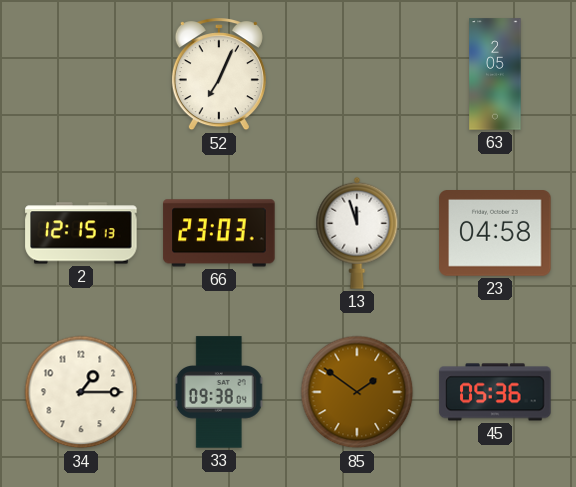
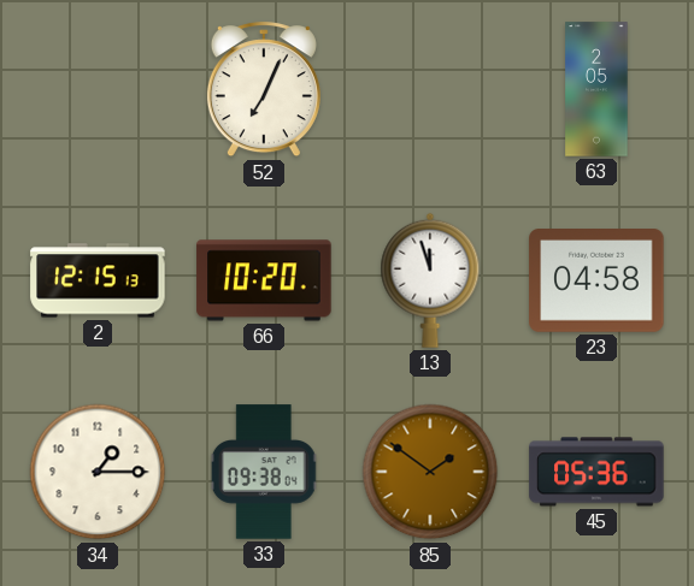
66: 23:03 -> 10:20 (264, 280)
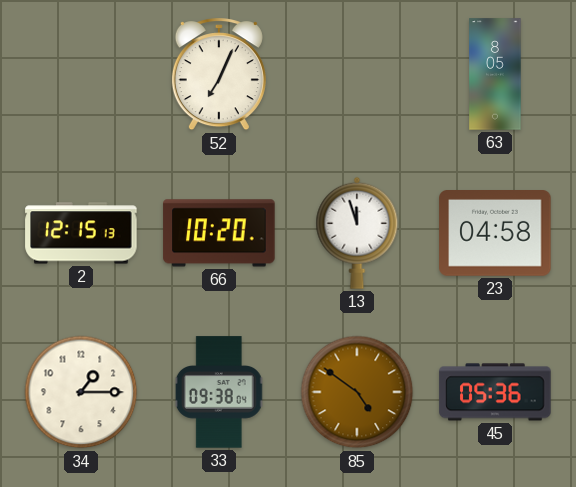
63: 2:05 -> 8:05 (495, 74)
85: 1:51 -> 4:51 (357, 392)
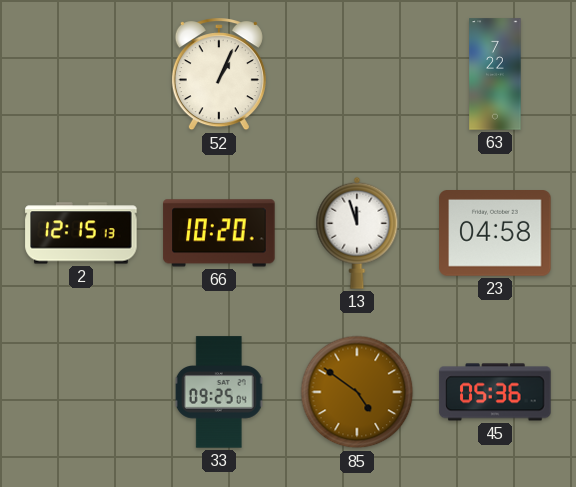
52: 7:04 -> 1:04 (219, 75)
63: 8:05 -> 7:22 (495, 74)
34: 1:15 -> none (81, 392)
33: 09:38 -> 09:25 (219, 392)
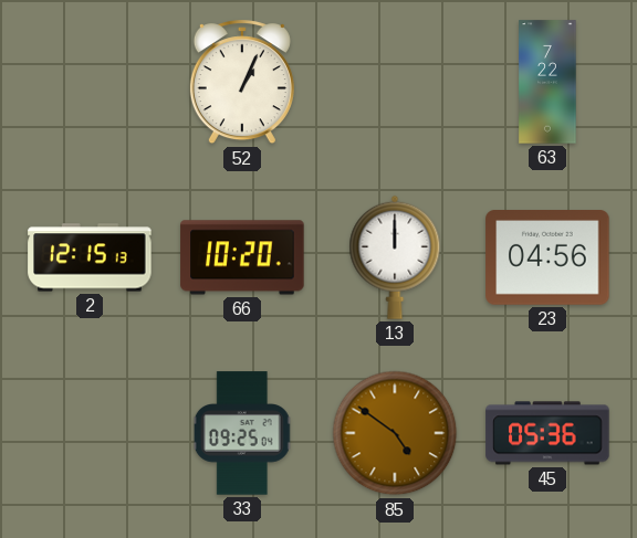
13: 11:57 -> 12:00 (395, 257)
23: 04:58 -> 04:56 (547, 259)
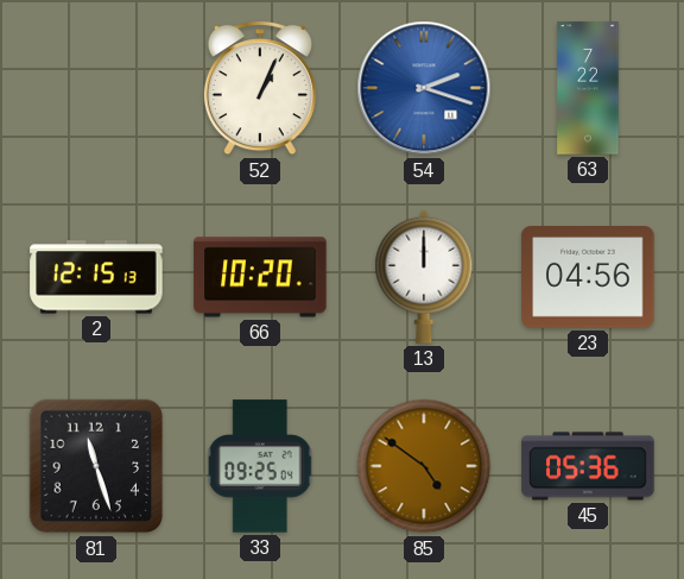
54: none -> 2:18 (424, 88)
81: none -> 11:27 (96, 466)
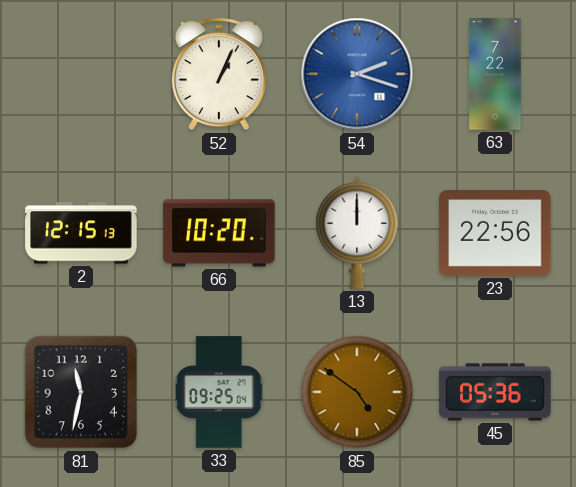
23: 04:56 -> 22:56 (495, 234)
81: 11:27 -> 11:32 (81, 392)
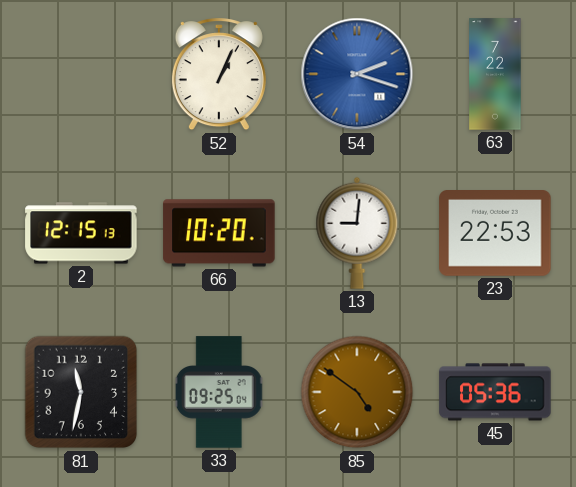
13: 12:00 -> 9:01 (357, 233)
23: 22:56 -> 22:53 (495, 234)
